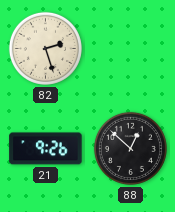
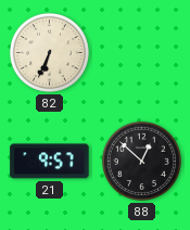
82: 2:27 -> 6:34 (49, 52)
21: 9:26 -> 9:57 (50, 162)
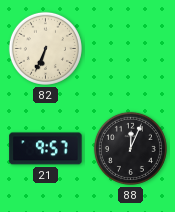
88: 12:52 -> 12:04 (130, 148)
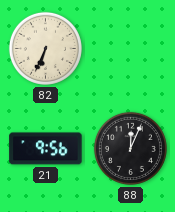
21: 9:57 -> 9:56 (46, 149)
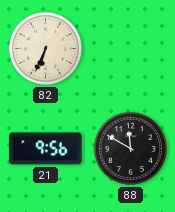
88: 12:04 -> 11:50 (130, 148)
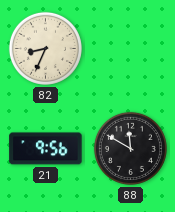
82: 6:34 -> 8:34 (45, 48)
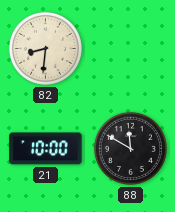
82: 8:34 -> 8:31 (45, 48)
21: 9:56 -> 10:00 (46, 149)
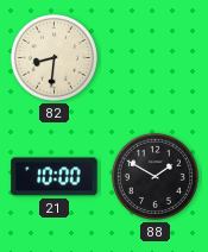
88: 11:50 -> 1:50 (155, 176)
